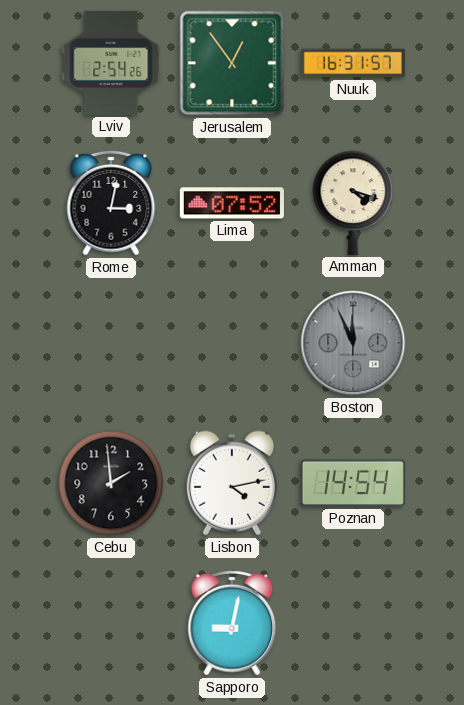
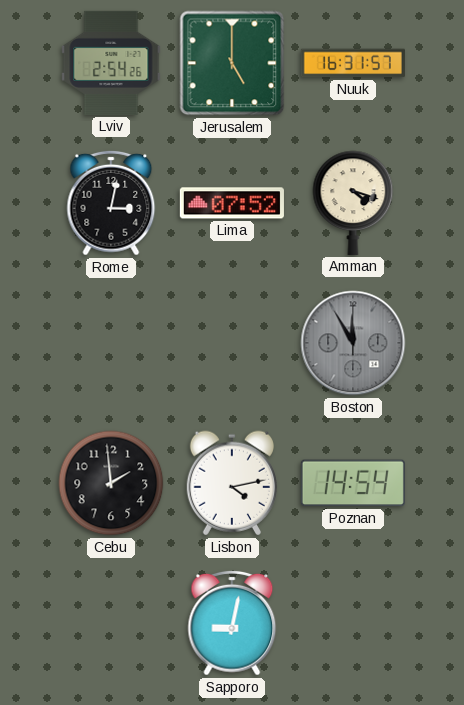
Jerusalem: 12:54 -> 5:00 (232, 63)
Boston: 11:56 -> 11:55 (353, 343)
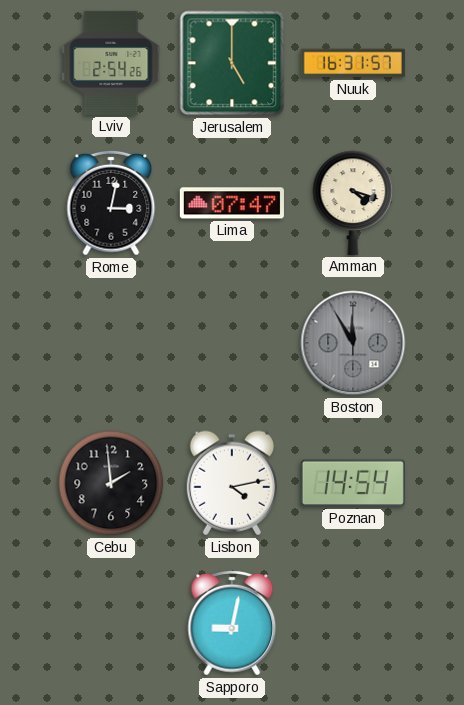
Lima: 07:52 -> 07:47 (232, 203)
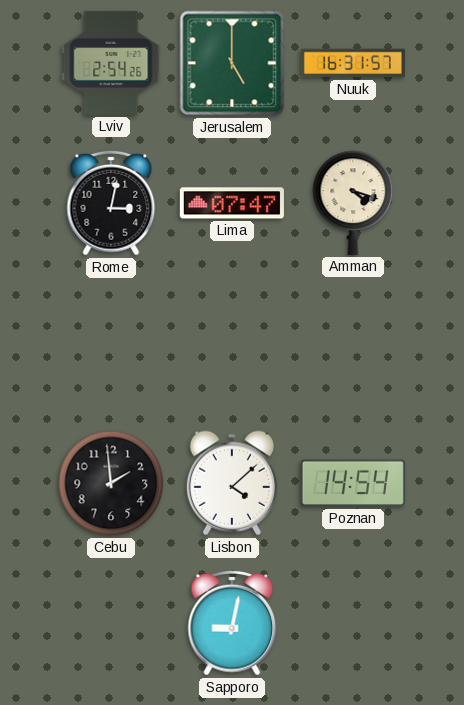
Boston: 11:55 -> none (353, 343)
Lisbon: 4:13 -> 4:08 (232, 483)
